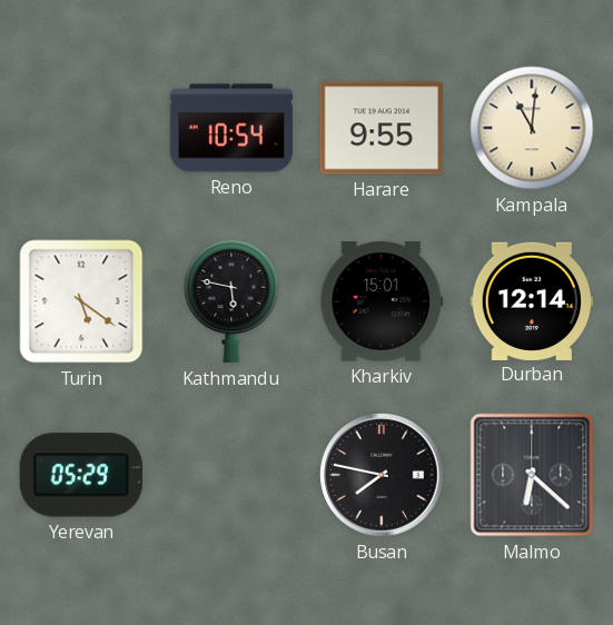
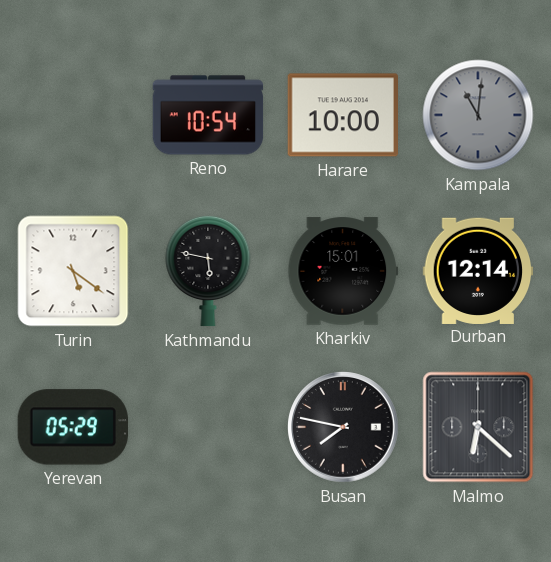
Harare: 9:55 -> 10:00 (343, 115)
Kampala dial: cream -> grey (478, 115)
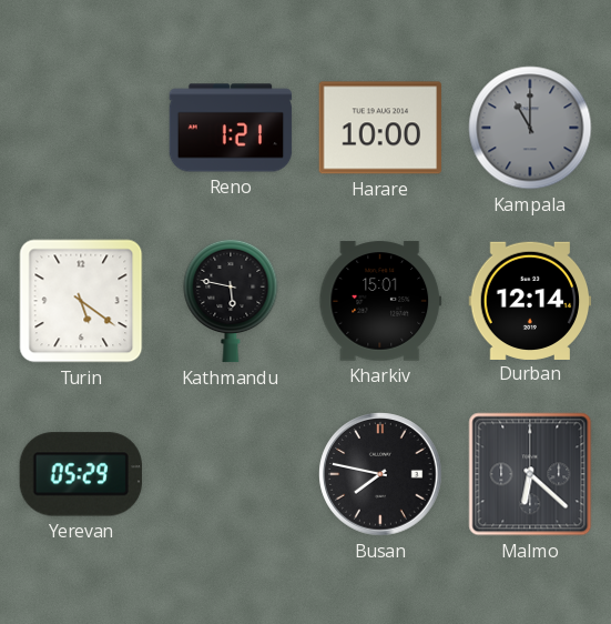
Reno: 10:54 -> 1:21 (231, 128)
Kampala: 11:01 -> 11:00 (530, 128)
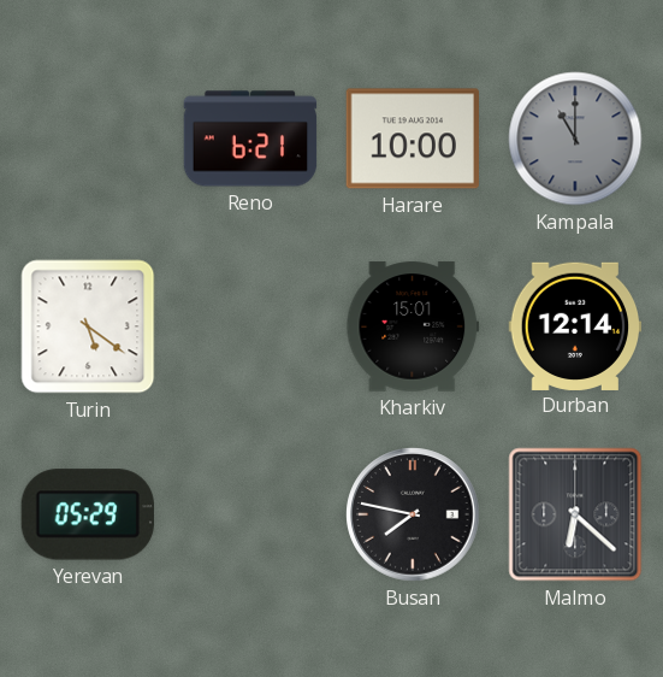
Reno: 1:21 -> 6:21 (250, 139)
Kathmandu: 5:47 -> none (231, 301)
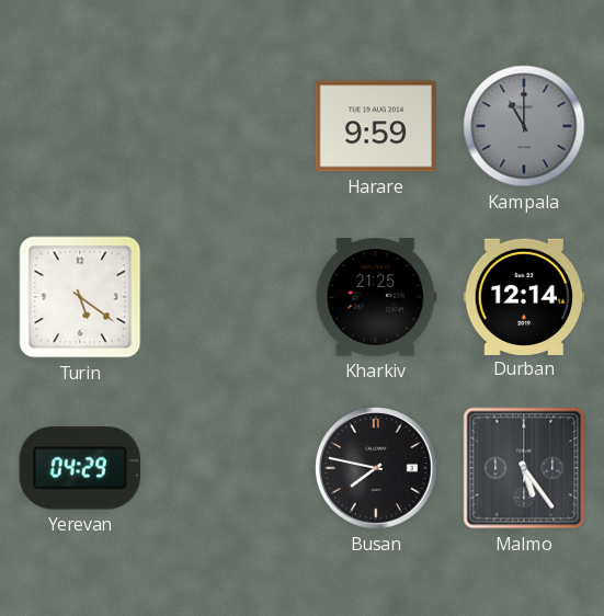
Reno: 6:21 -> none (250, 139)
Harare: 10:00 -> 9:59 (376, 126)
Kharkiv: 15:01 -> 21:25 (376, 297)
Yerevan: 05:29 -> 04:29 (80, 468)
Malmo: 6:22 -> 5:24 (524, 468)
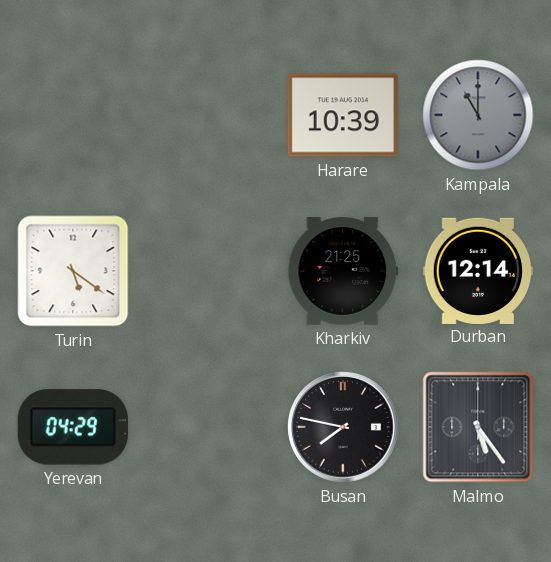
Harare: 9:59 -> 10:39 (343, 115)
